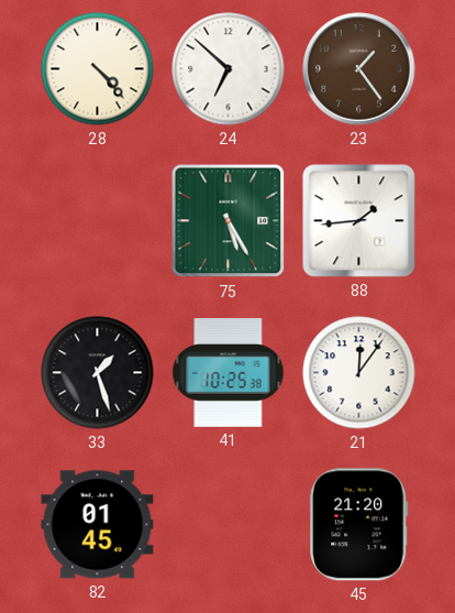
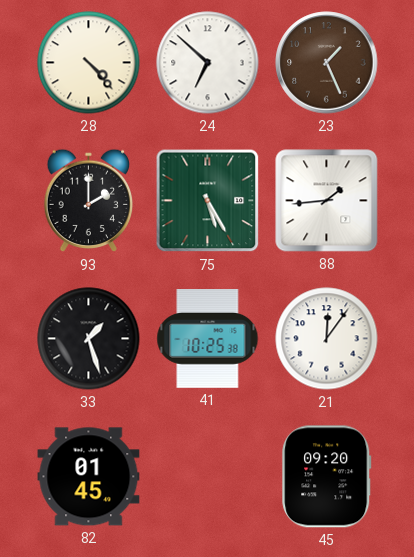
23: 1:24 -> 1:26 (327, 63)
93: none -> 2:00 (89, 201)
45: 21:20 -> 09:20 (327, 477)
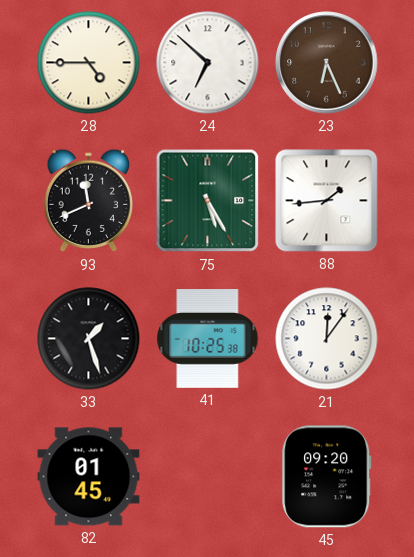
28: 4:23 -> 4:45 (89, 63)
23: 1:26 -> 6:26 (327, 63)
93: 2:00 -> 11:41 (89, 201)
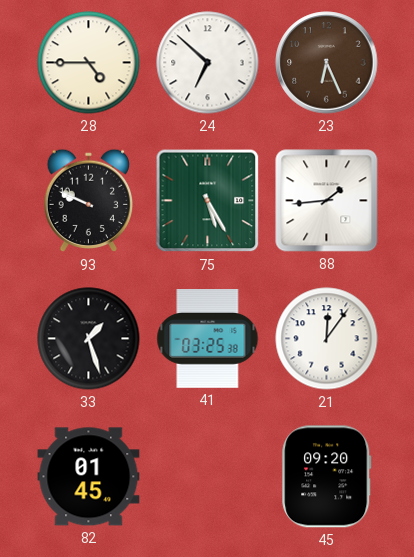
93: 11:41 -> 9:49 (89, 201)
41: 10:25 -> 03:25 (208, 339)
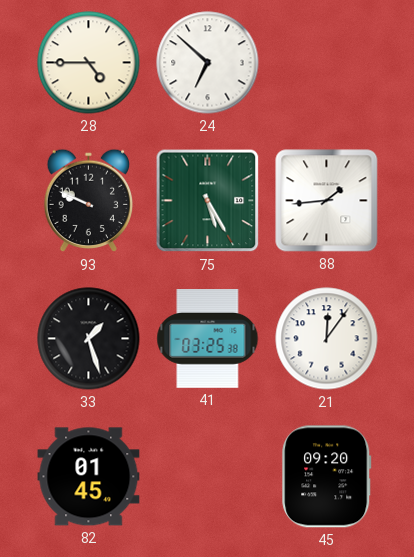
23: 6:26 -> none (327, 63)
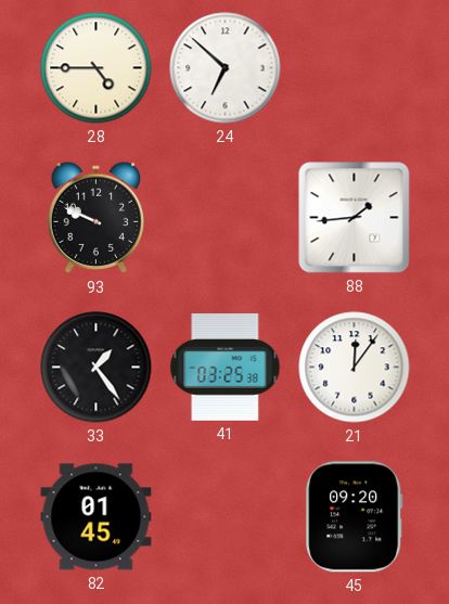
75: 5:25 -> none (208, 201)
33: 1:27 -> 1:24 (97, 368)
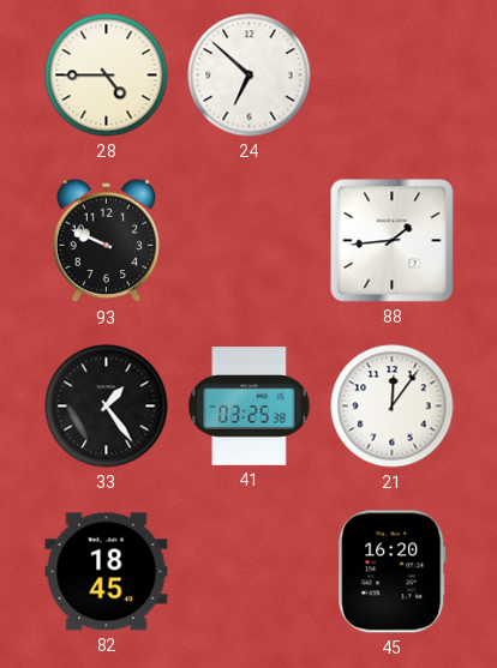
82: 01:45 -> 18:45 (107, 572)
45: 09:20 -> 16:20 (393, 572)
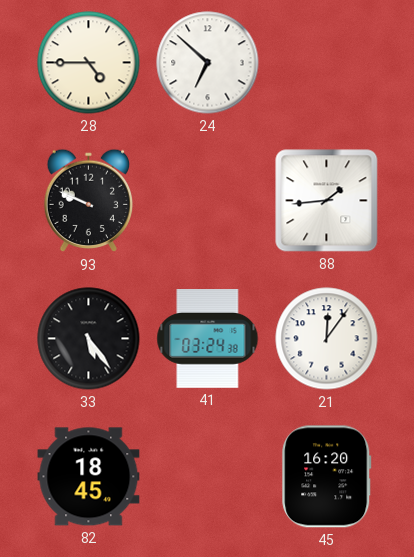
33: 1:24 -> 5:24 (89, 339)
41: 03:25 -> 03:24 (208, 339)
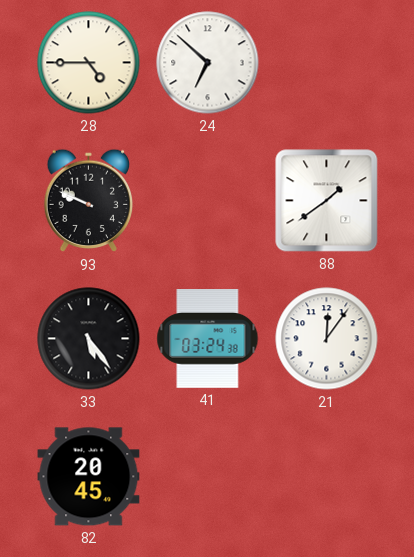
88: 1:44 -> 1:39 (327, 201)
82: 18:45 -> 20:45 (89, 477)
45: 16:20 -> none (327, 477)
